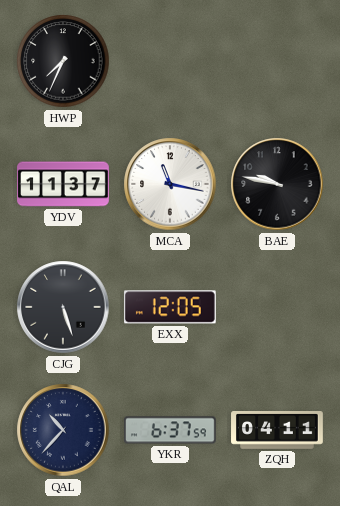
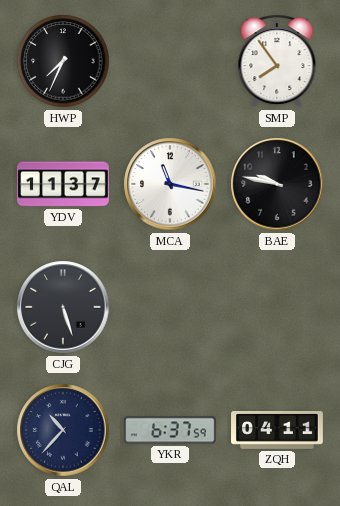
SMP: none -> 7:54 (277, 61)
EXX: 12:05 -> none (170, 307)
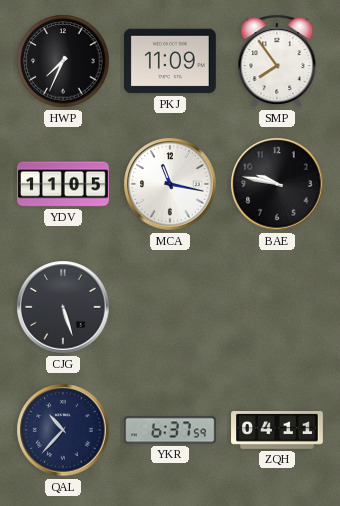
PKJ: none -> 11:09 (171, 61)
YDV: 11:37 -> 11:05 (63, 184)
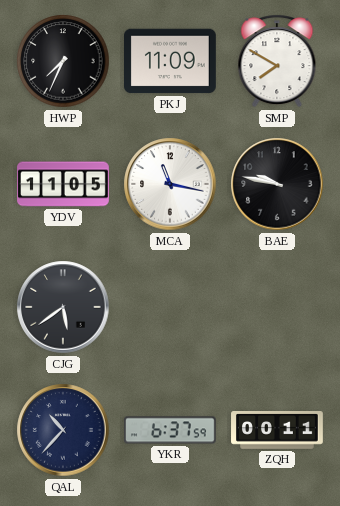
SMP: 7:54 -> 7:50 (277, 61)
CJG: 5:27 -> 5:39 (63, 307)
ZQH: 04:11 -> 00:11 (277, 431)
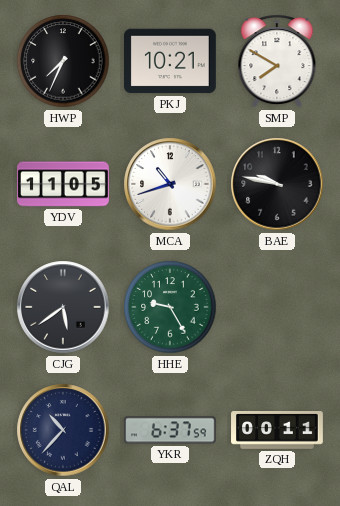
PKJ: 11:09 -> 10:21 (171, 61)
MCA: 11:17 -> 10:42 (170, 184)
HHE: none -> 9:25 (170, 307)
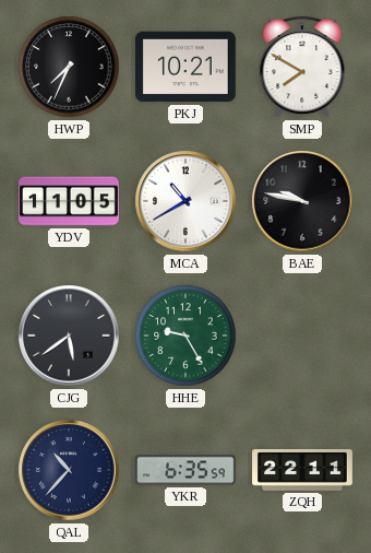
MCA: 10:42 -> 10:40 (185, 201)
YKR: 6:37 -> 6:35 (187, 470)
ZQH: 00:11 -> 22:11 (302, 471)
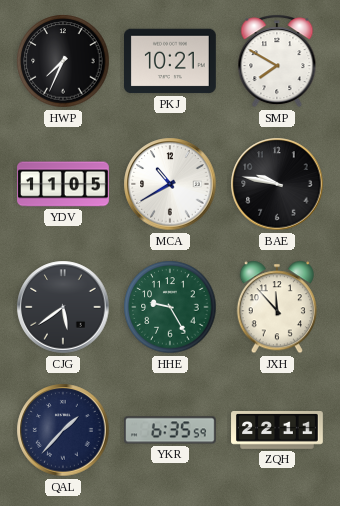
JXH: none -> 11:53 (277, 307)
QAL: 10:37 -> 1:37 (63, 430)
